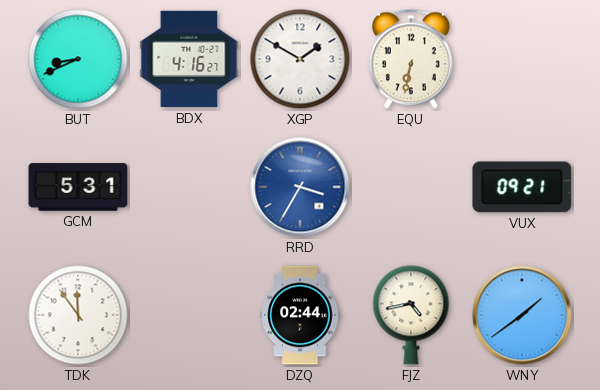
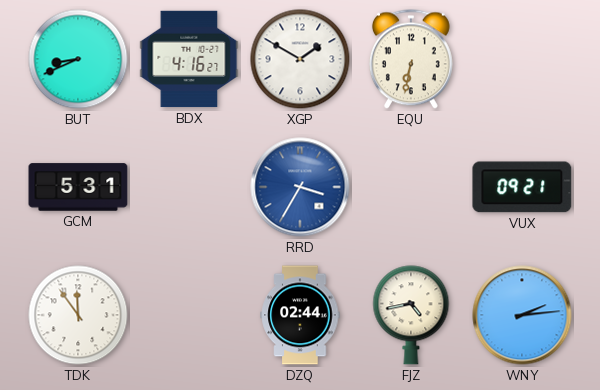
WNY: 1:39 -> 2:14 (522, 315)
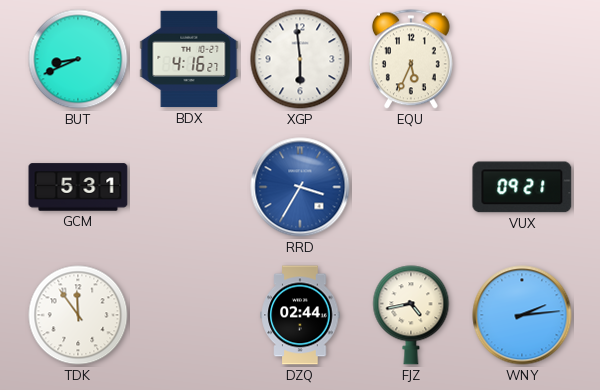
XGP: 1:50 -> 5:59 (300, 59)
EQU: 6:32 -> 5:34 (411, 59)
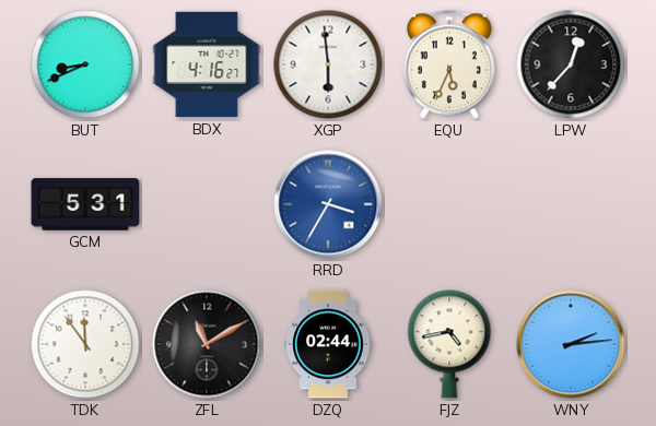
LPW: none -> 12:37 (571, 64)
VUX: 09:21 -> none (522, 187)
ZFL: none -> 11:10 (207, 344)
